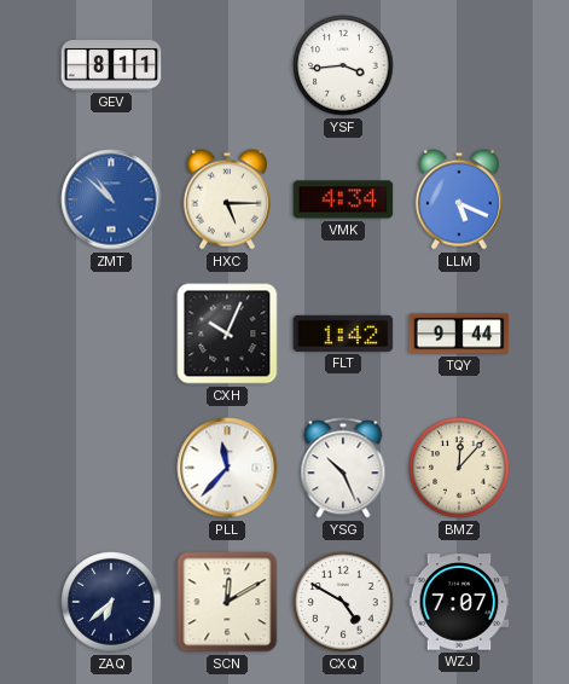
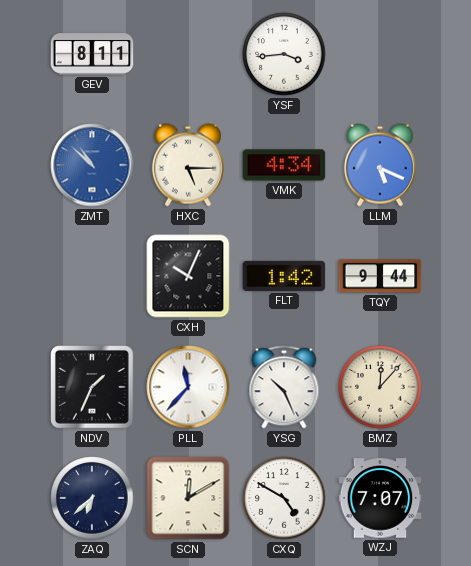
NDV: none -> 1:34 (93, 388)
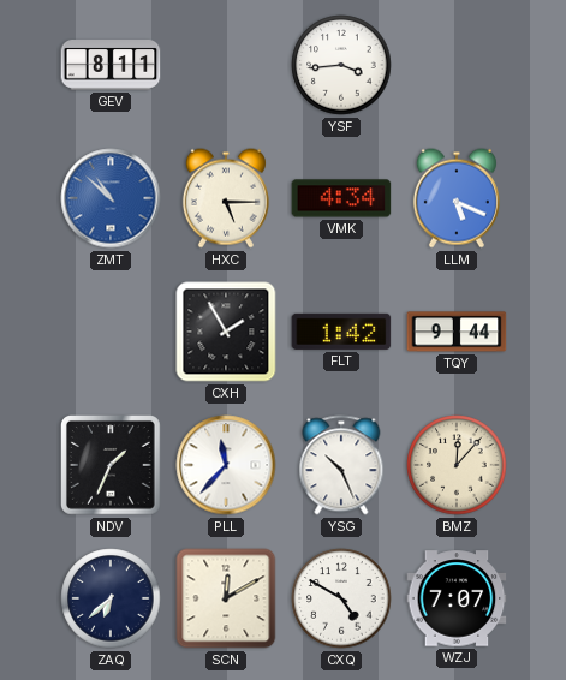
CXH: 10:04 -> 1:55 (226, 332)
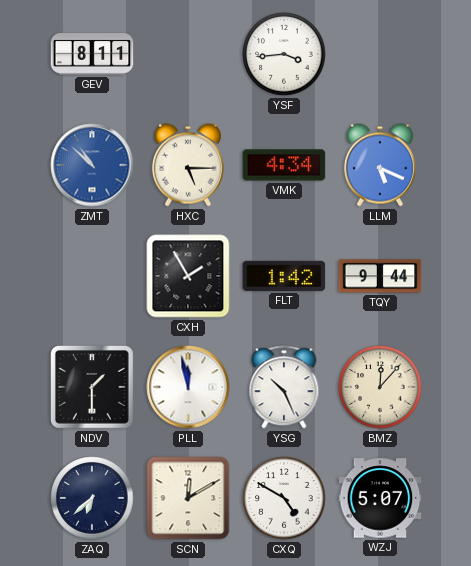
NDV: 1:34 -> 1:30 (93, 388)
PLL: 11:37 -> 11:58 (188, 387)
WZJ: 7:07 -> 5:07 (380, 498)
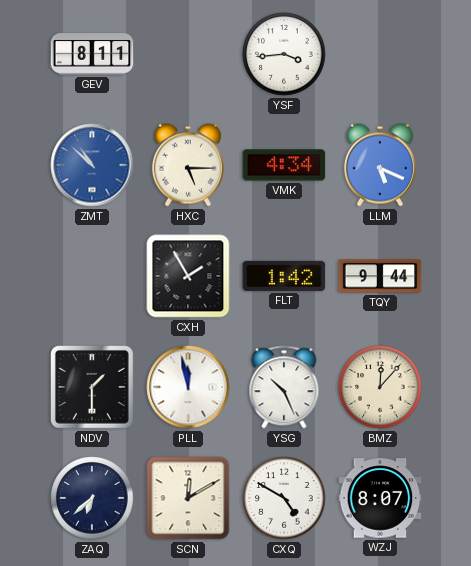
WZJ: 5:07 -> 8:07 (380, 498)
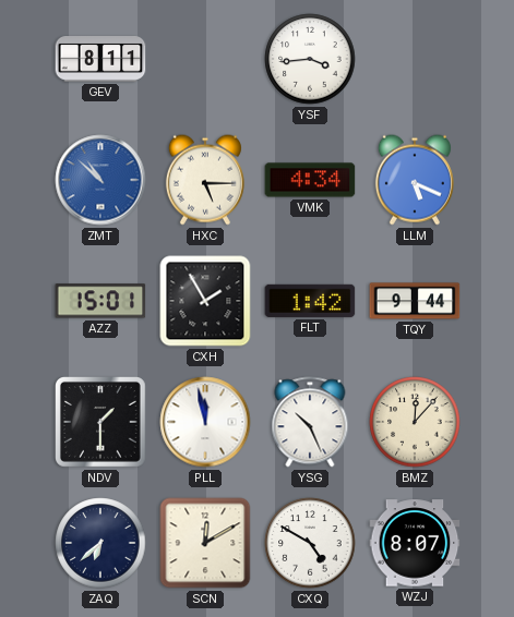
AZZ: none -> 15:01 (100, 301)
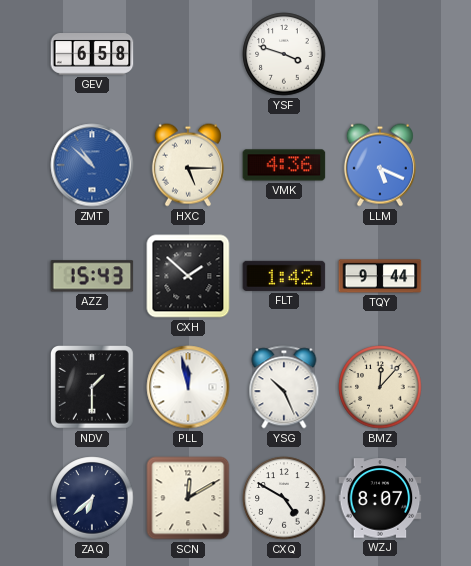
GEV: 8:11 -> 6:58 (92, 55)
YSF: 3:44 -> 3:48 (284, 54)
VMK: 4:34 -> 4:36 (284, 165)
AZZ: 15:01 -> 15:43 (92, 276)
CXH: 1:55 -> 1:52 (188, 276)
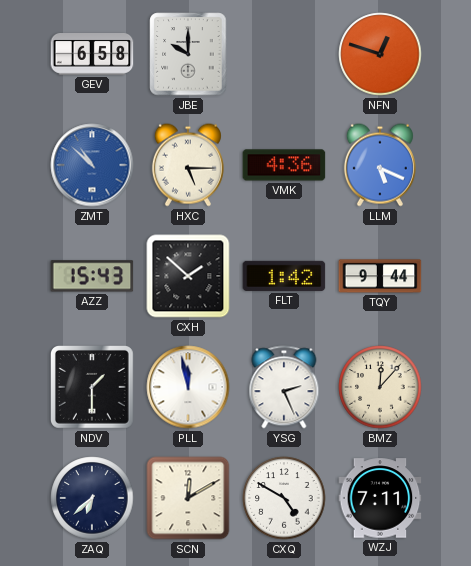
JBE: none -> 10:00 (188, 54)
YSF: 3:48 -> none (284, 54)
NFN: none -> 12:48 (380, 54)
YSG: 10:26 -> 2:26 (284, 387)
WZJ: 8:07 -> 7:11 (380, 498)
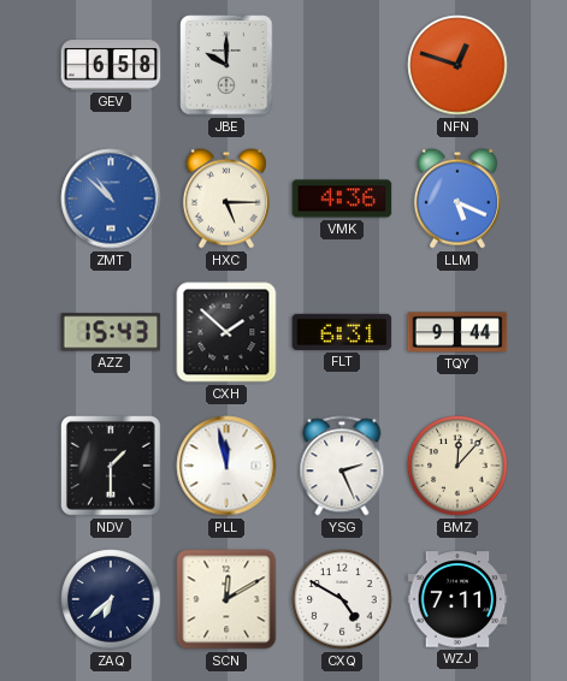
FLT: 1:42 -> 6:31 (342, 332)
